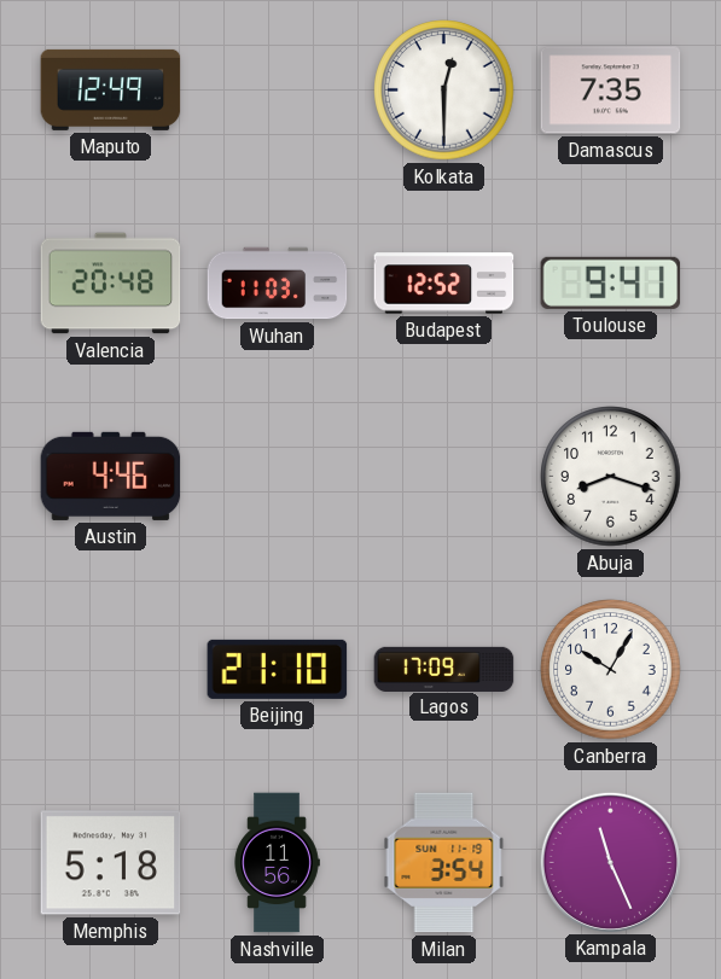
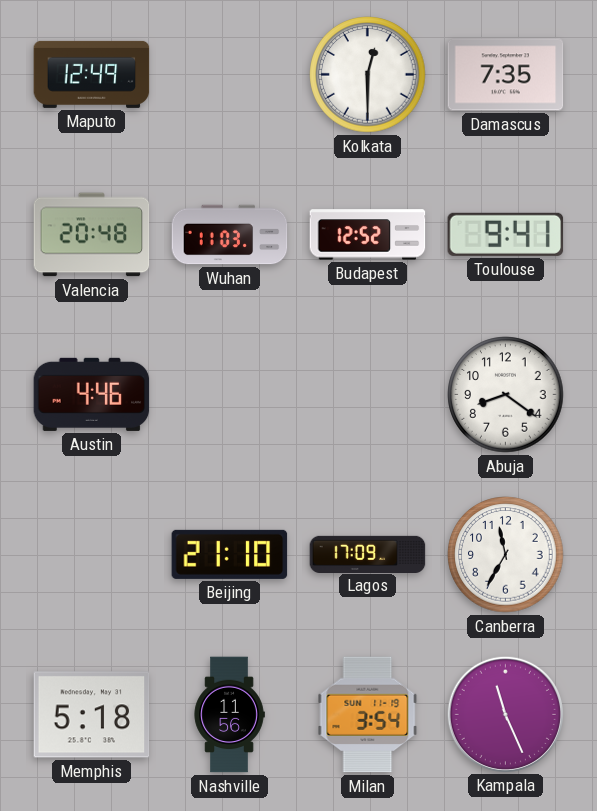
Abuja: 8:18 -> 8:21 (506, 395)
Canberra: 10:05 -> 11:35 (506, 555)
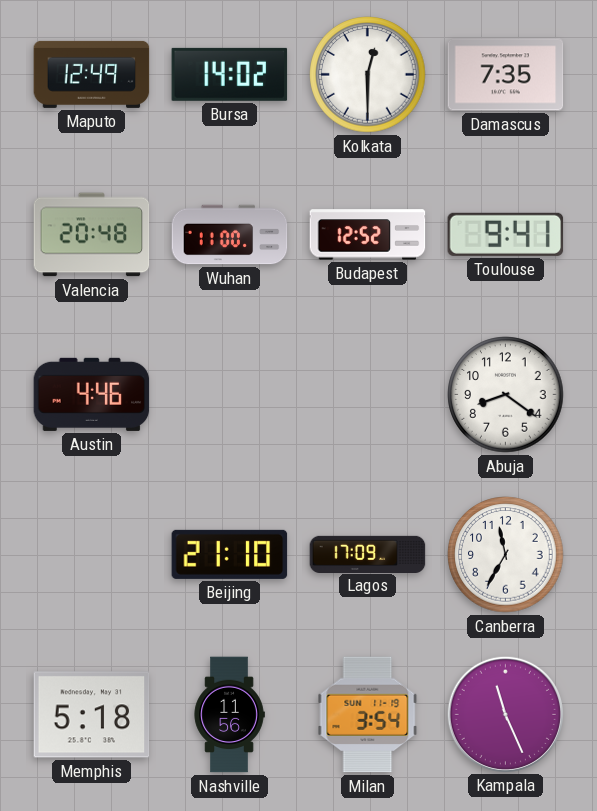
Bursa: none -> 14:02 (230, 74)
Wuhan: 11:03 -> 11:00 (230, 235)
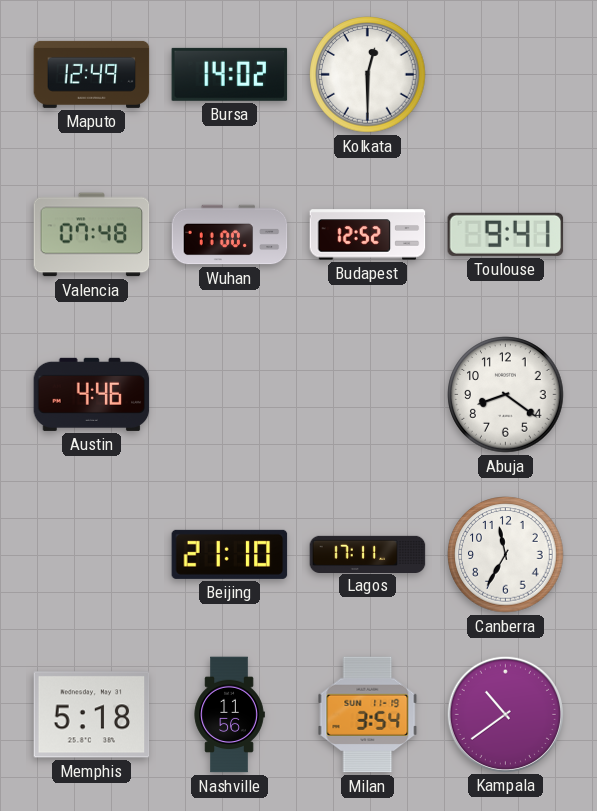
Damascus: 7:35 -> none (506, 75)
Valencia: 20:48 -> 07:48 (92, 235)
Lagos: 17:09 -> 17:11 (368, 554)
Kampala: 11:26 -> 10:39 (505, 714)
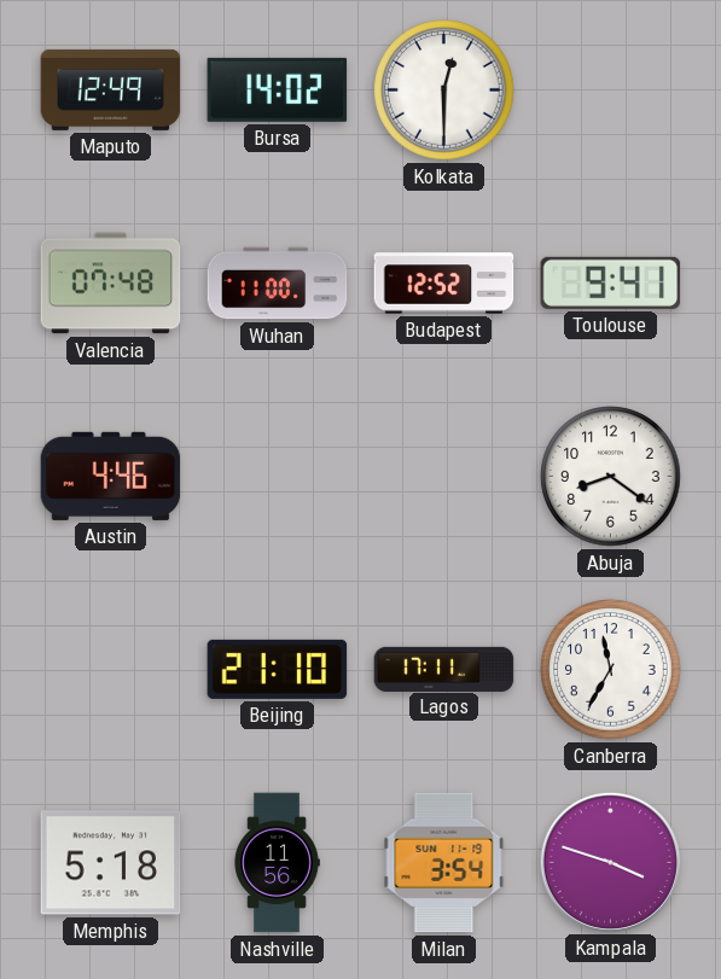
Kampala: 10:39 -> 3:48 (610, 862)
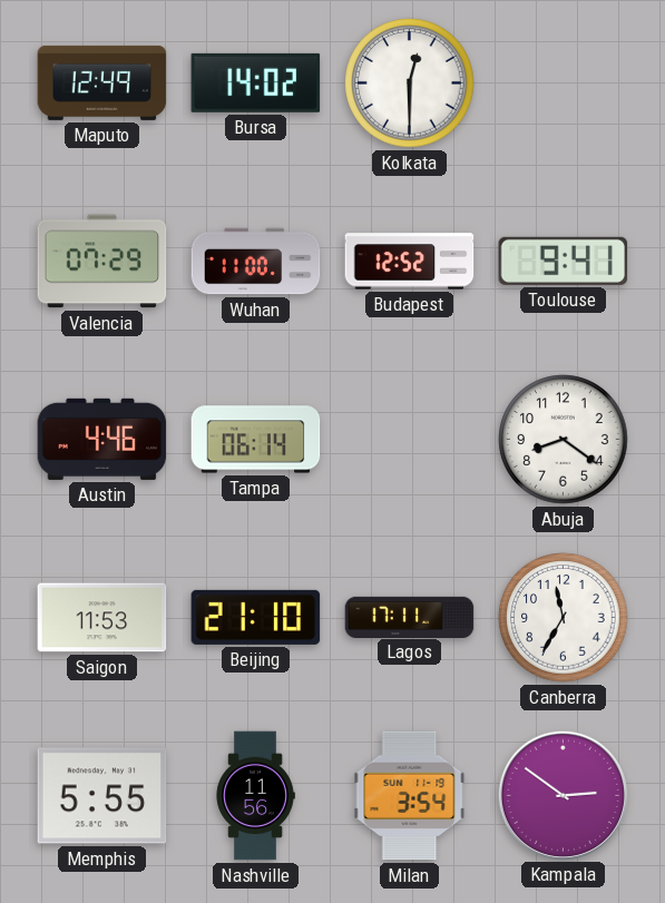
Valencia: 07:48 -> 07:29 (102, 262)
Tampa: none -> 06:14 (256, 440)
Saigon: none -> 11:53 (102, 618)
Memphis: 5:18 -> 5:55 (102, 796)
Kampala: 3:48 -> 2:51 (563, 795)
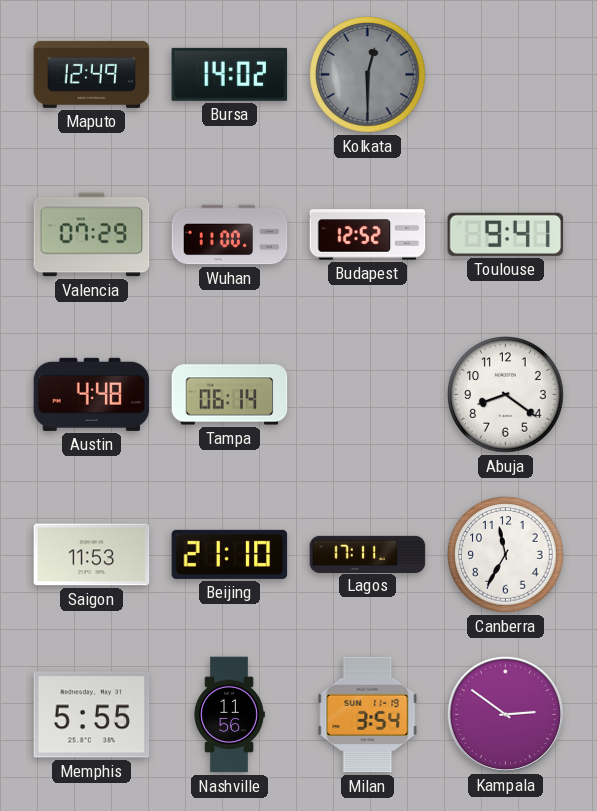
Kolkata dial: white -> grey (368, 75)
Austin: 4:46 -> 4:48 (92, 394)
